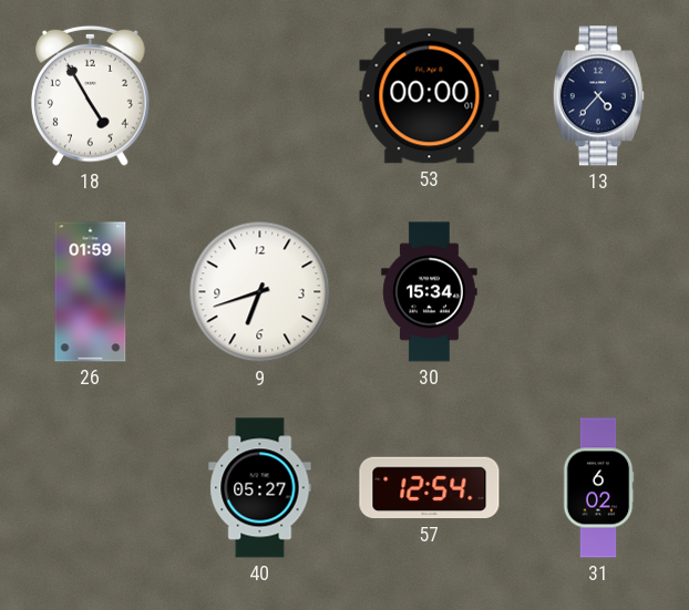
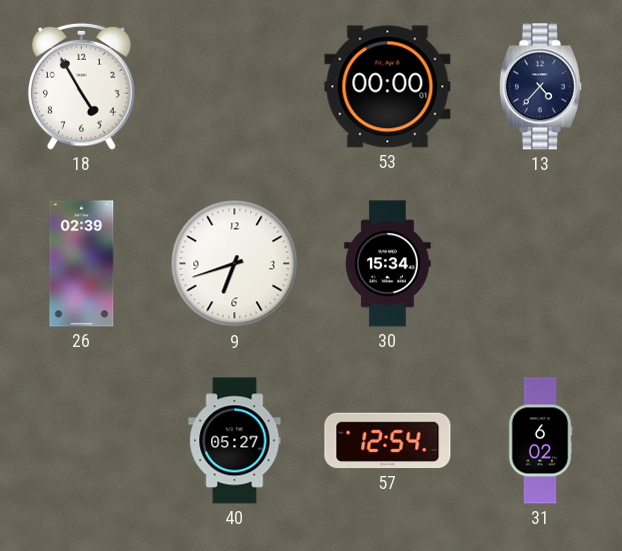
26: 01:59 -> 02:39 (82, 264)
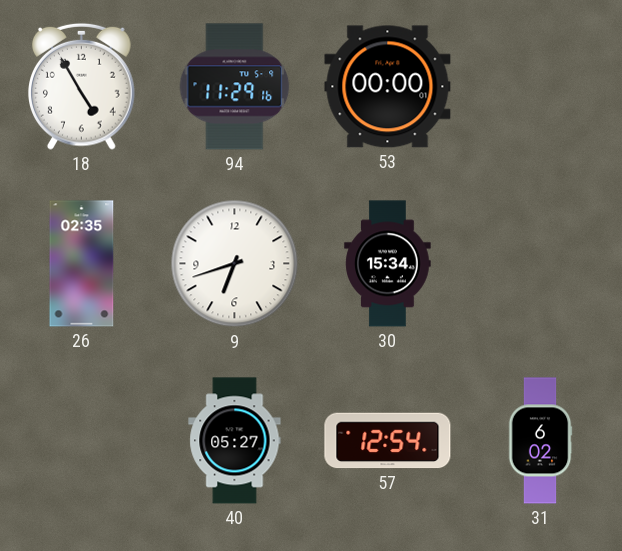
94: none -> 11:29 (235, 87)
13: 4:37 -> none (540, 87)
26: 02:39 -> 02:35 (82, 264)
